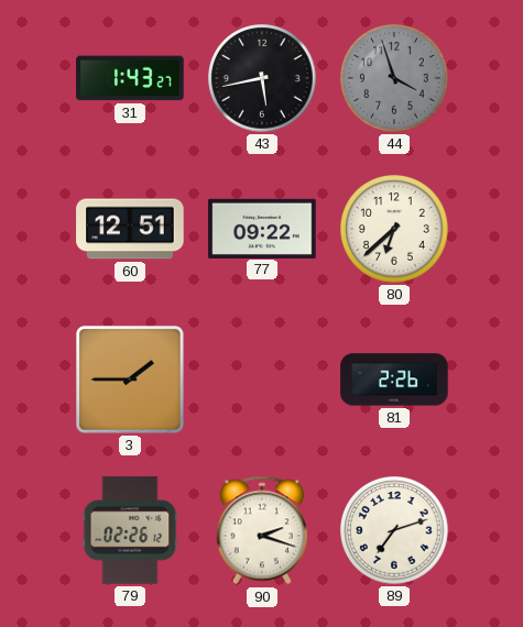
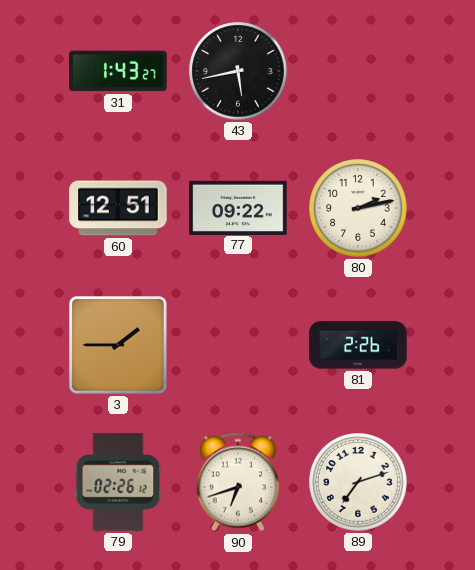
44: 3:57 -> none (394, 78)
80: 6:38 -> 2:13 (358, 208)
90: 2:18 -> 6:42 (237, 482)
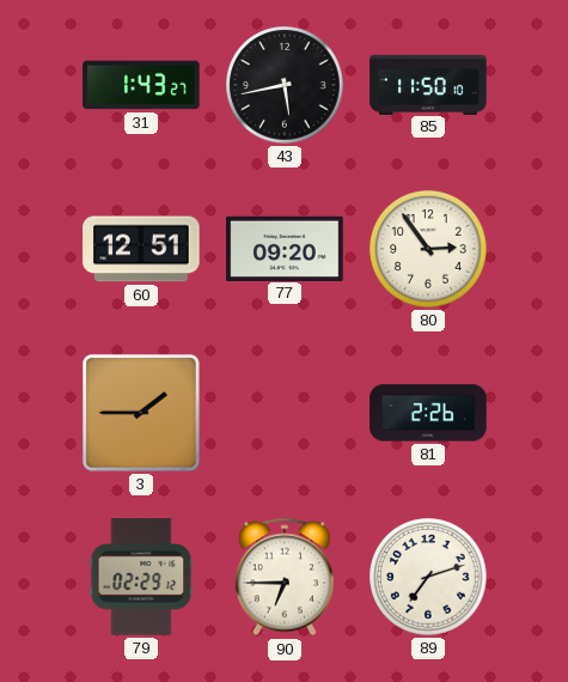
85: none -> 11:50 (428, 84)
77: 09:22 -> 09:20 (285, 248)
80: 2:13 -> 2:54 (428, 249)
79: 02:26 -> 02:29 (141, 577)
90: 6:42 -> 6:45 (283, 577)
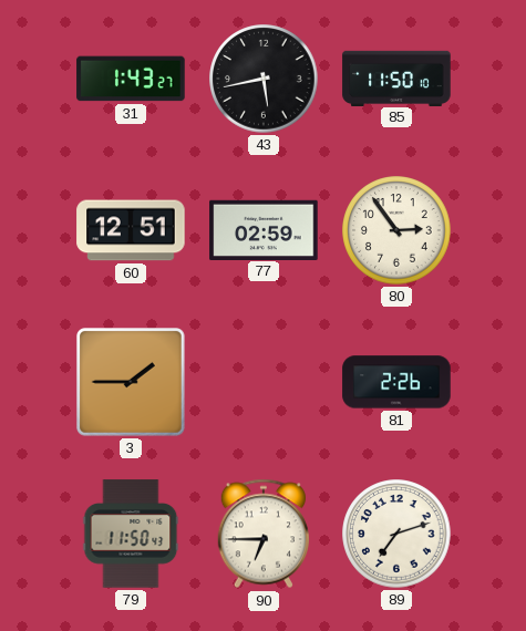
77: 09:20 -> 02:59 (264, 229)
79: 02:29 -> 11:50 (131, 534)
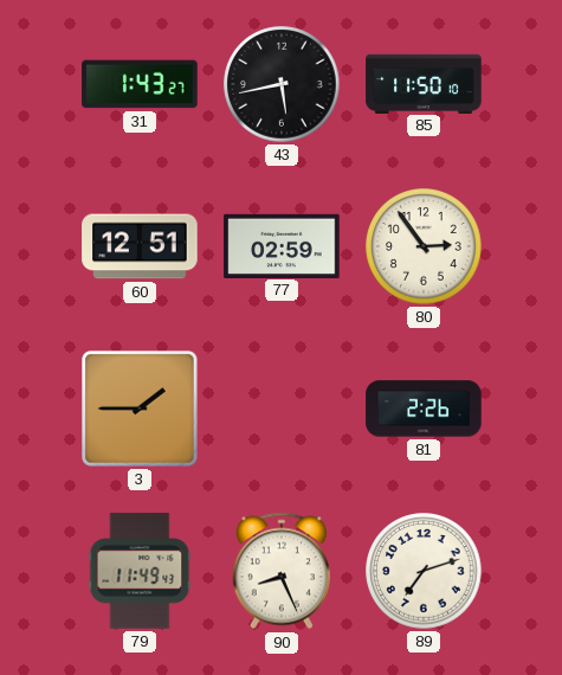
79: 11:50 -> 11:49 (140, 571)
90: 6:45 -> 8:26 (280, 571)
